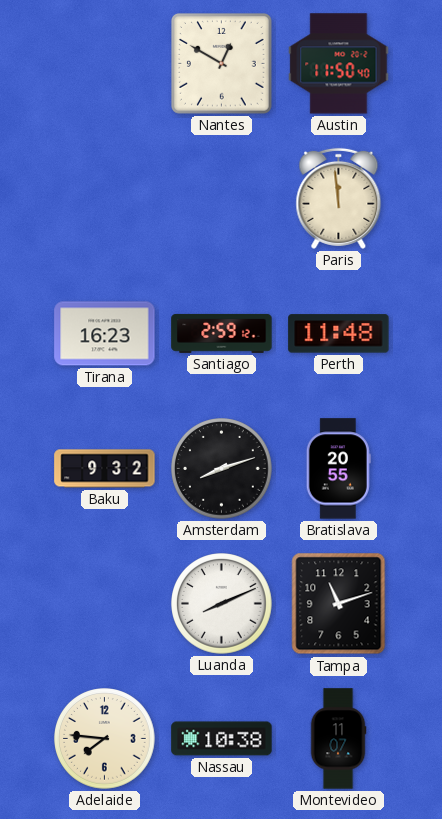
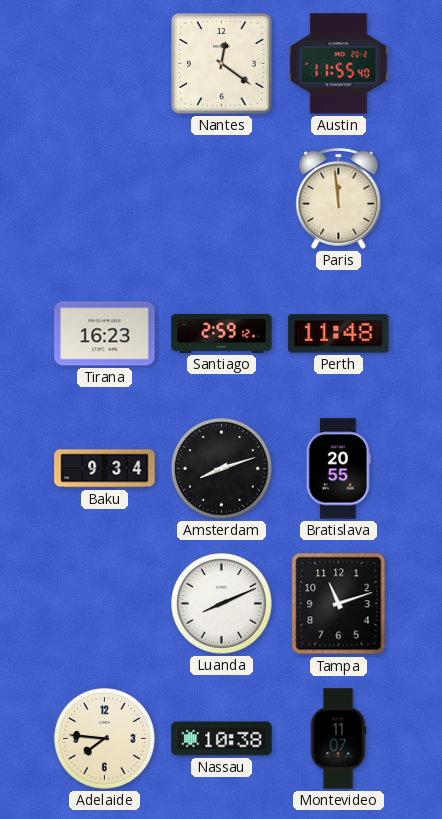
Nantes: 12:50 -> 12:21 (222, 64)
Austin: 11:50 -> 11:55 (339, 64)
Baku: 9:32 -> 9:34 (105, 469)
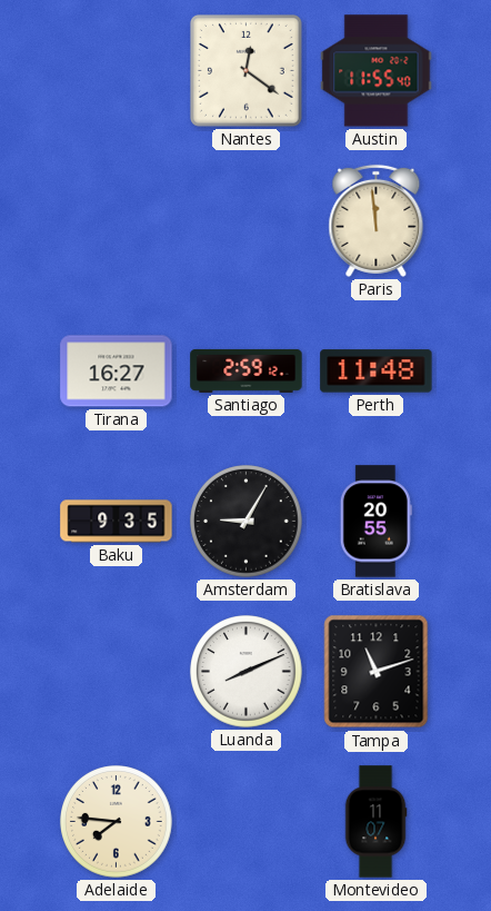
Tirana: 16:23 -> 16:27 (117, 372)
Baku: 9:34 -> 9:35 (117, 522)
Amsterdam: 8:12 -> 9:05 (247, 522)
Nassau: 10:38 -> none (222, 739)
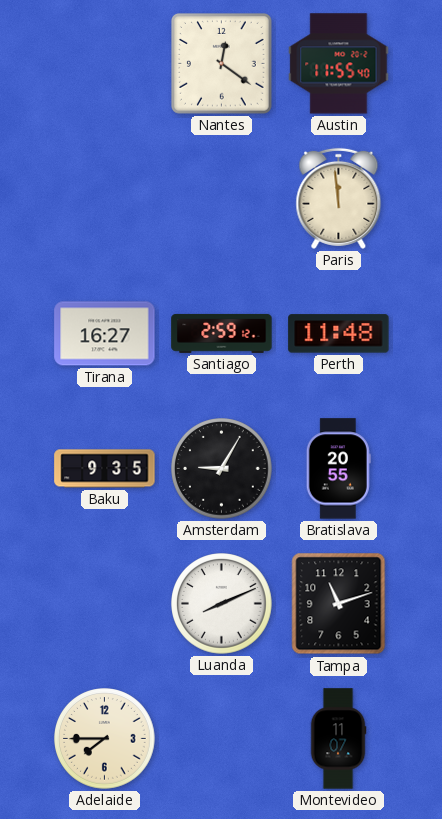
Adelaide: 7:46 -> 7:45 (105, 739)
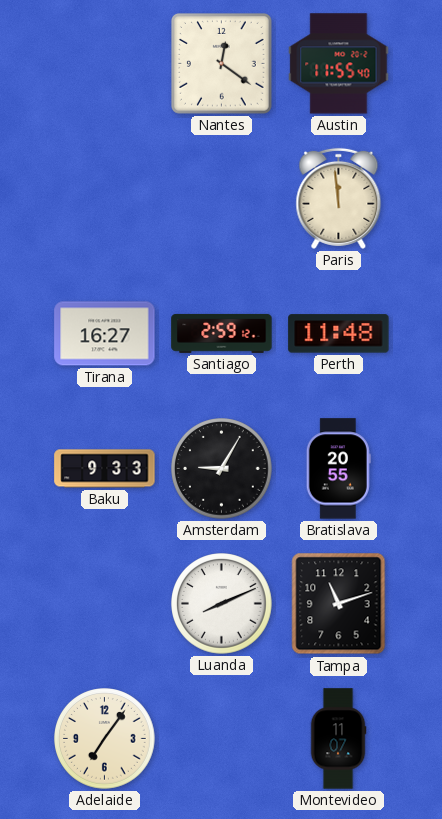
Baku: 9:35 -> 9:33 (105, 469)
Adelaide: 7:45 -> 7:06 (105, 739)
